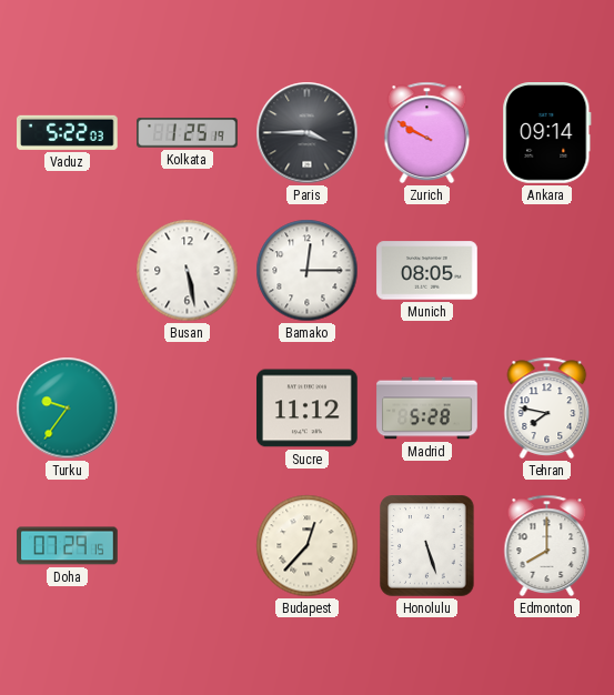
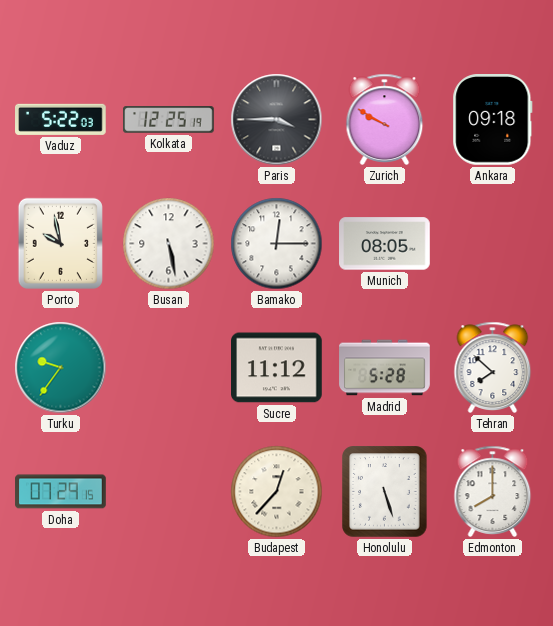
Kolkata: 1:25 -> 12:25 (169, 120)
Ankara: 09:14 -> 09:18 (493, 120)
Porto: none -> 9:58 (60, 243)
Tehran: 7:47 -> 7:52 (493, 367)
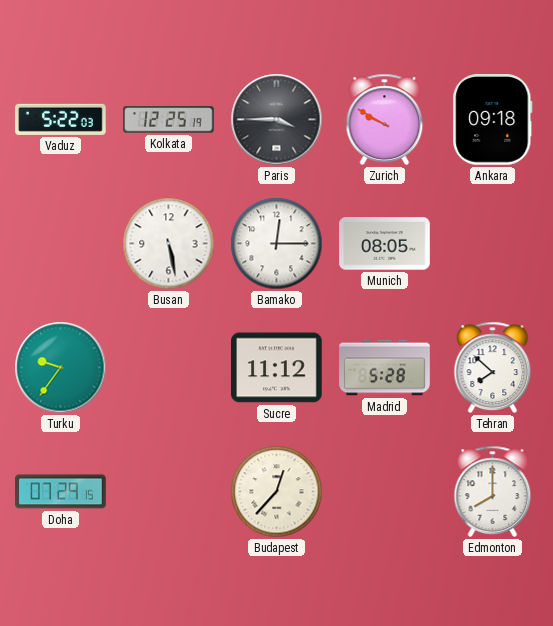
Porto: 9:58 -> none (60, 243)
Honolulu: 5:27 -> none (385, 492)
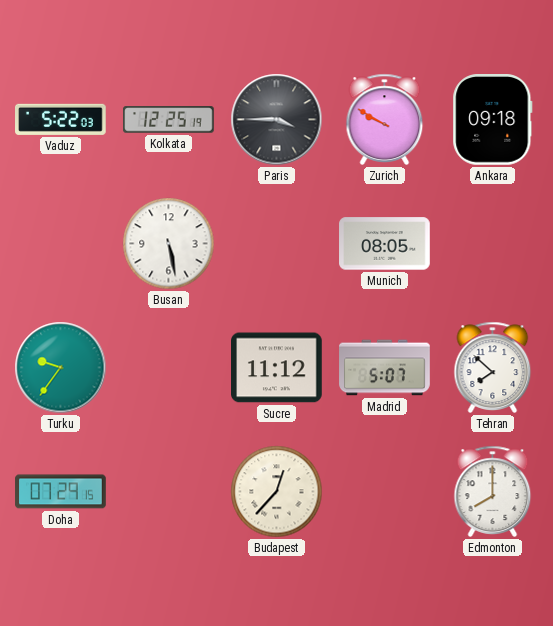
Bamako: 12:15 -> none (277, 244)
Madrid: 5:28 -> 5:07 (385, 368)
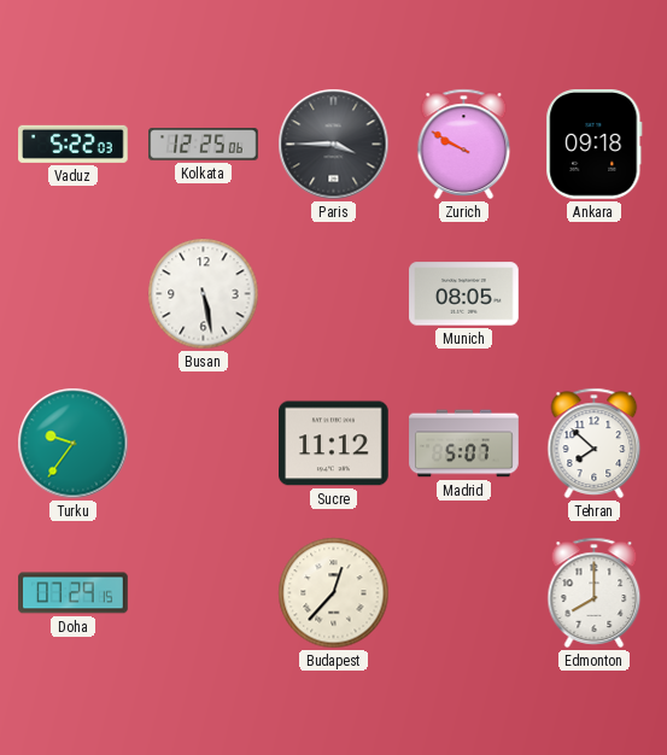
Kolkata: 12:25:19 -> 12:25:06 (204, 145)
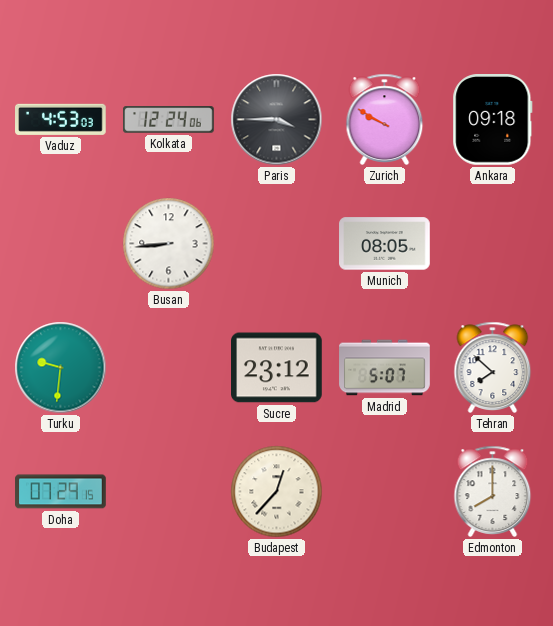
Vaduz: 5:22 -> 4:53 (61, 119)
Kolkata: 12:25 -> 12:24 (169, 120)
Busan: 5:28 -> 8:44 (169, 244)
Turku: 9:36 -> 9:31 (61, 368)
Sucre: 11:12 -> 23:12 (277, 368)
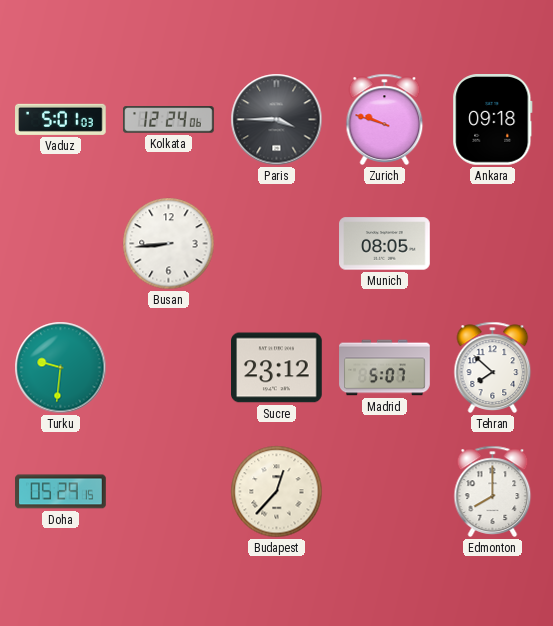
Vaduz: 4:53 -> 5:01 (61, 119)
Zurich: 9:50 -> 9:48 (385, 119)
Doha: 07:29 -> 05:29 (61, 492)
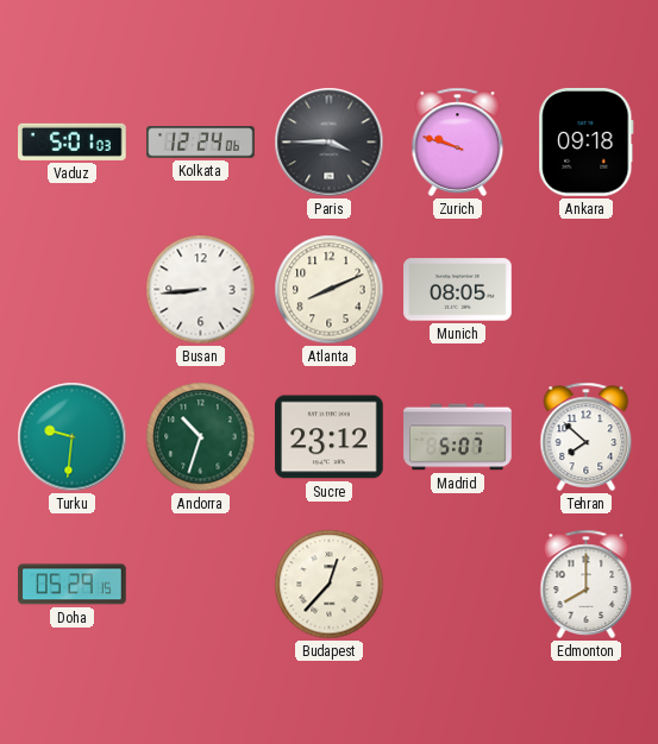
Atlanta: none -> 8:11 (330, 290)
Andorra: none -> 10:33 (201, 437)
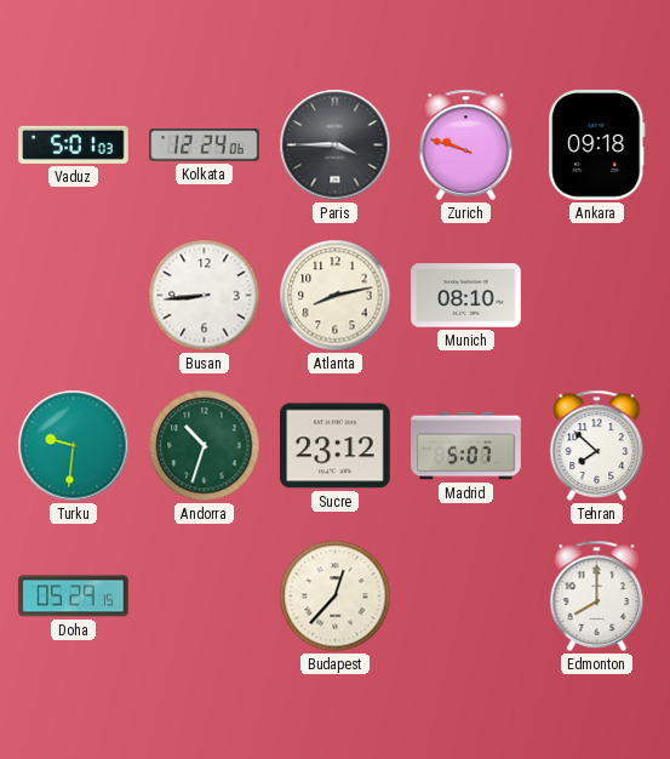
Atlanta: 8:11 -> 8:13 (336, 296)
Munich: 08:05 -> 08:10 (466, 296)
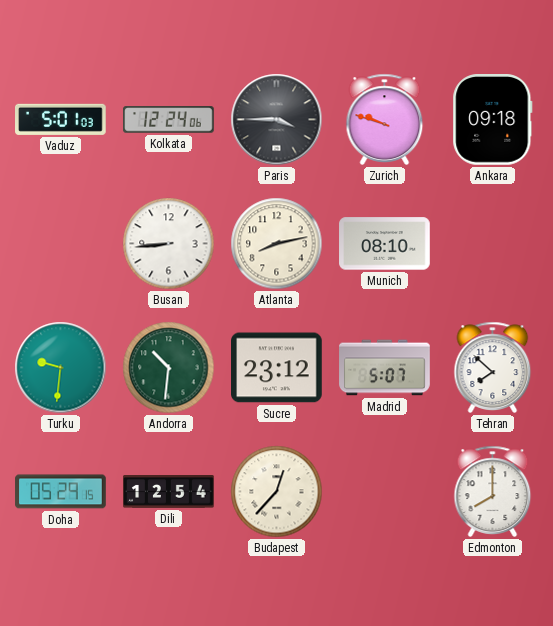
Andorra: 10:33 -> 10:31 (169, 368)
Dili: none -> 12:54 (169, 492)
